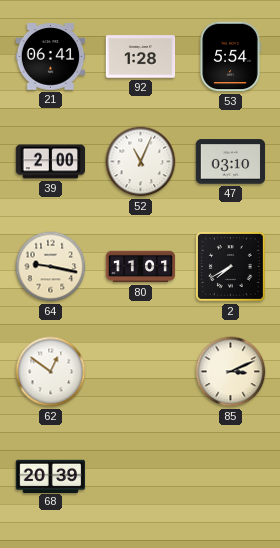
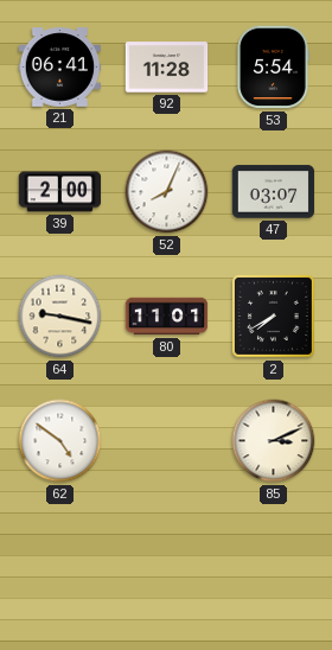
92: 1:28 -> 11:28 (167, 68)
52: 11:04 -> 8:04 (167, 192)
47: 03:10 -> 03:07 (274, 192)
62: 12:51 -> 4:51 (60, 441)
68: 20:39 -> none (51, 476)
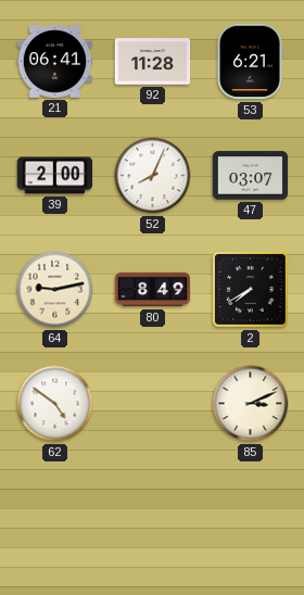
53: 5:54 -> 6:21 (250, 62)
64: 9:17 -> 9:13 (55, 290)
80: 11:01 -> 8:49 (153, 290)
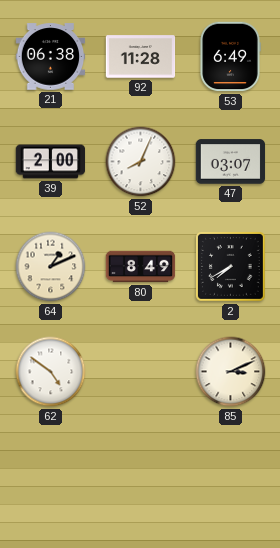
21: 06:41 -> 06:38 (51, 57)
53: 6:21 -> 6:49 (230, 57)
64: 9:13 -> 1:11 (51, 267)
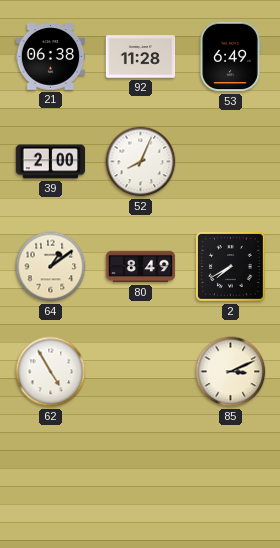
47: 03:07 -> none (231, 162)
64: 1:11 -> 1:09 (51, 267)
62: 4:51 -> 4:55 (51, 372)
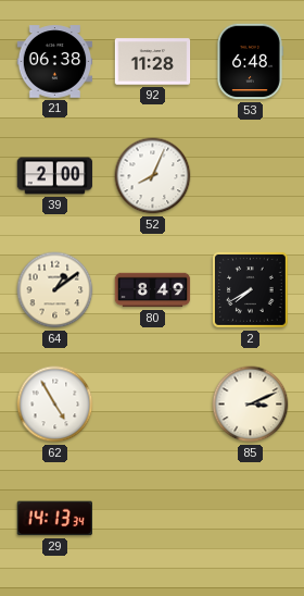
53: 6:49 -> 6:48 (250, 62)
29: none -> 14:13 (54, 519)
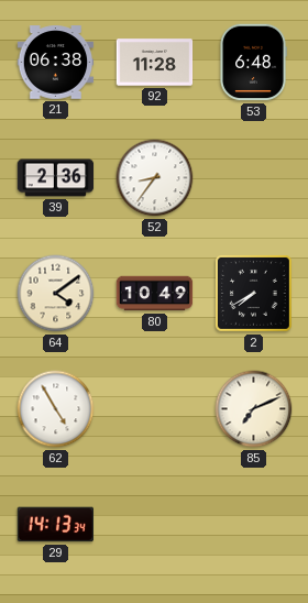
39: 2:00 -> 2:36 (56, 178)
52: 8:04 -> 8:36 (155, 178)
64: 1:09 -> 4:09 (56, 294)
80: 8:49 -> 10:49 (155, 294)
85: 3:11 -> 7:11 (254, 409)
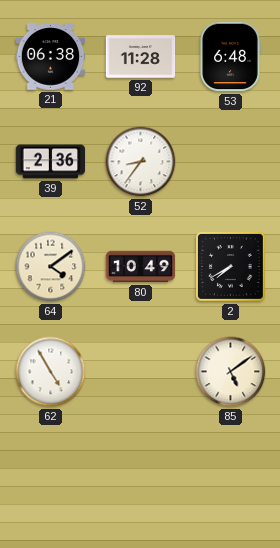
85: 7:11 -> 5:09 (231, 372)
29: 14:13 -> none (55, 525)
